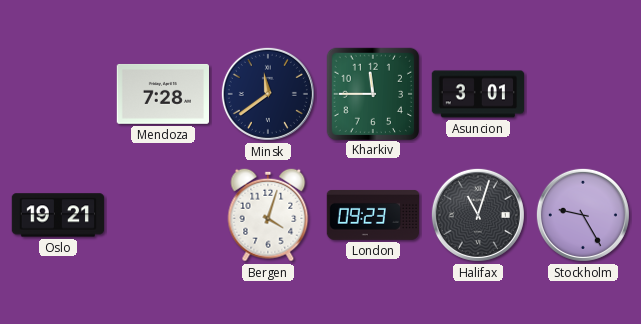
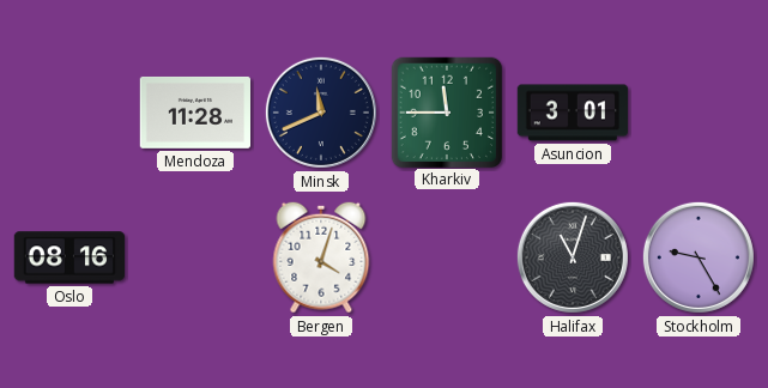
Mendoza: 7:28 -> 11:28 (195, 113)
Minsk: 11:39 -> 11:41 (321, 113)
Oslo: 19:21 -> 08:16 (69, 257)
London: 09:23 -> none (372, 215)
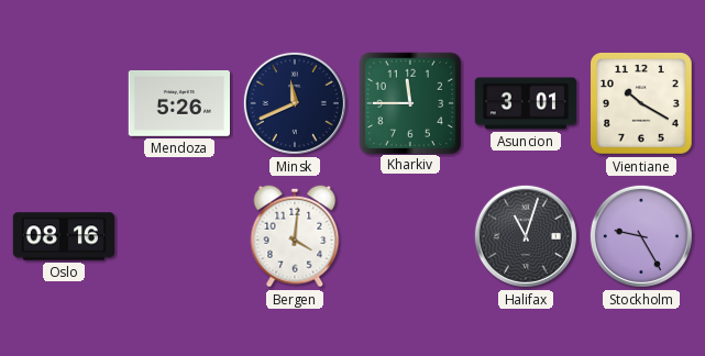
Mendoza: 11:28 -> 5:26 (179, 103)
Vientiane: none -> 10:20 (642, 104)
Bergen: 4:03 -> 4:01 (295, 236)
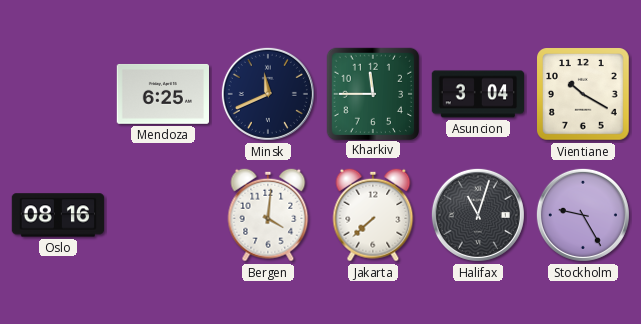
Mendoza: 5:26 -> 6:25 (163, 94)
Asuncion: 3:01 -> 3:04 (478, 94)
Jakarta: none -> 7:38 (373, 215)
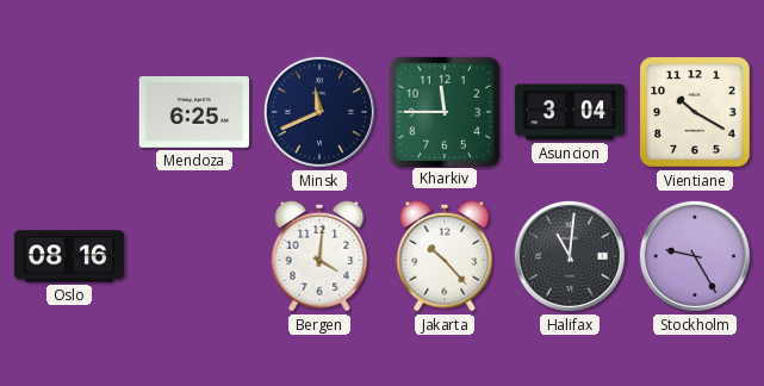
Jakarta: 7:38 -> 10:23 (445, 256)
Halifax: 11:03 -> 11:01 (570, 256)
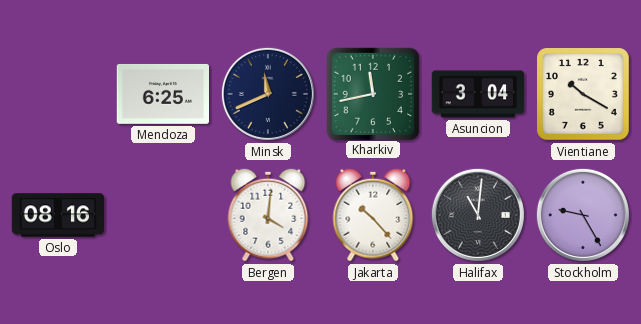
Kharkiv: 11:45 -> 11:43 (372, 93)
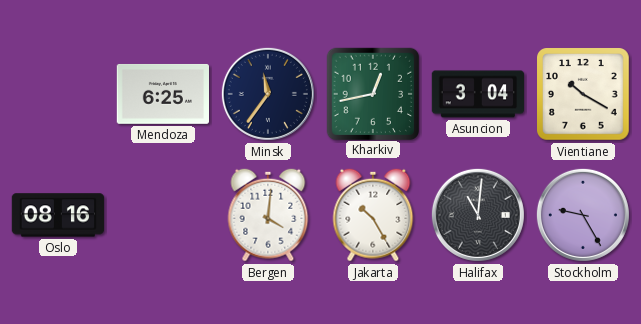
Minsk: 11:41 -> 11:36 (268, 94)
Kharkiv: 11:43 -> 12:43 (372, 93)
Jakarta: 10:23 -> 10:25 (373, 215)
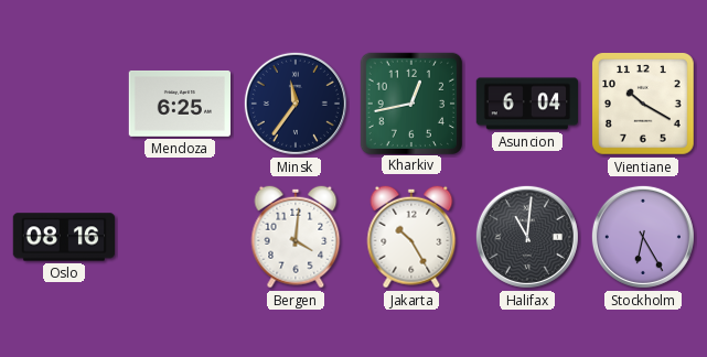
Asuncion: 3:04 -> 6:04 (527, 104)
Stockholm: 9:25 -> 6:25 (643, 237)
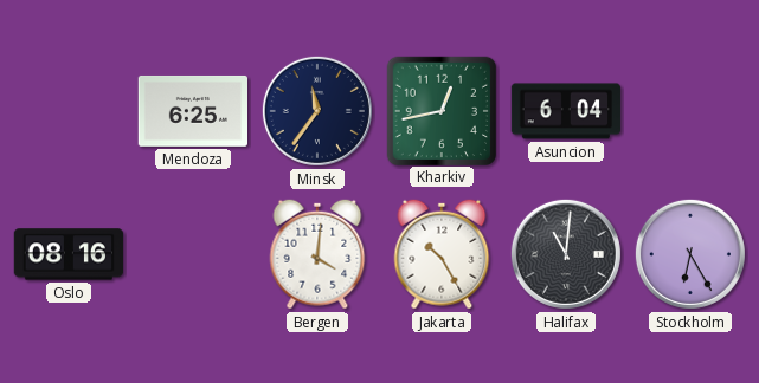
Vientiane: 10:20 -> none (644, 105)
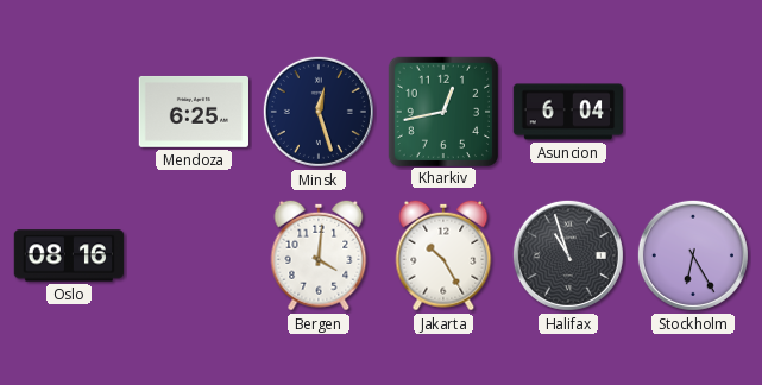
Minsk: 11:36 -> 12:27 (319, 112)
Halifax: 11:01 -> 10:57 (568, 255)
